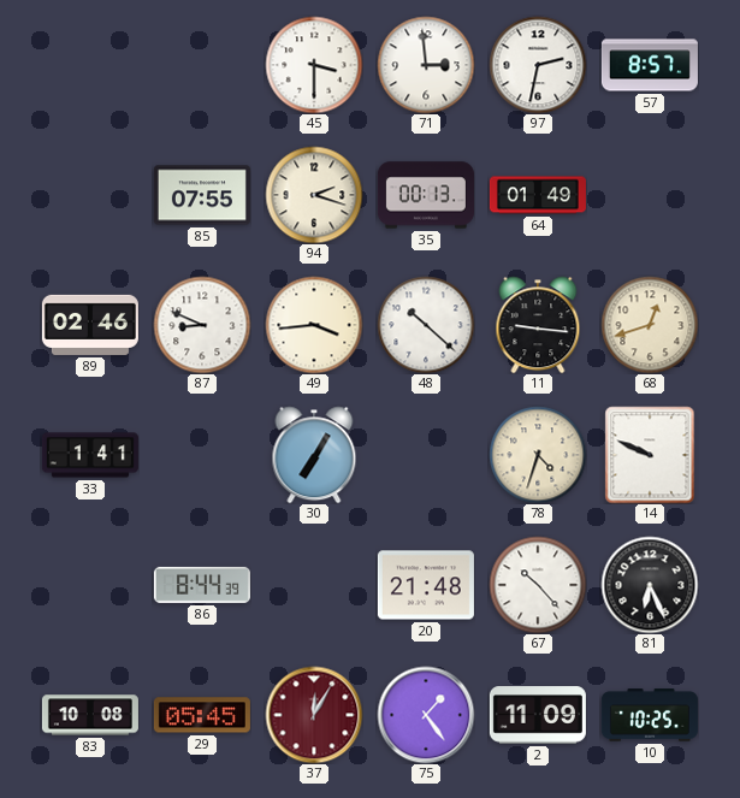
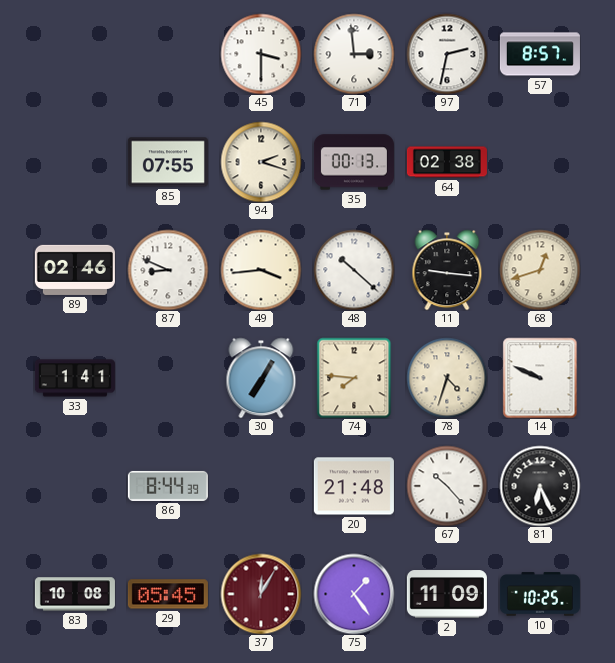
64: 01:49 -> 02:38 (447, 162)
74: none -> 7:46 (354, 378)
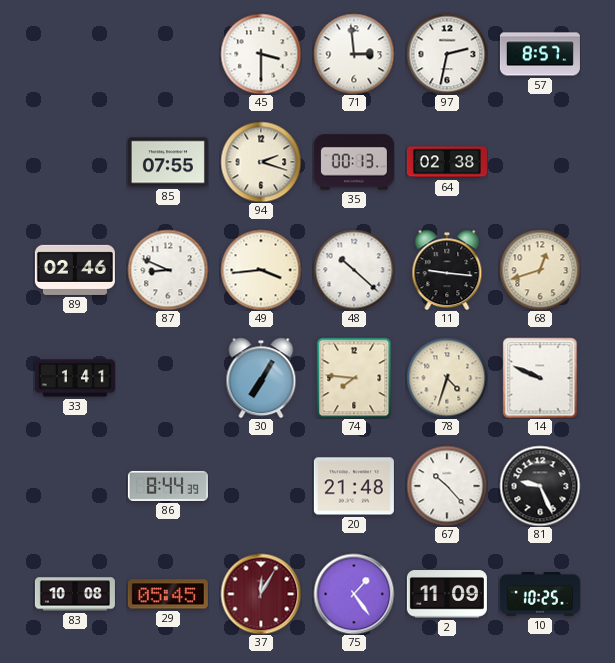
81: 6:26 -> 9:26 (540, 486)
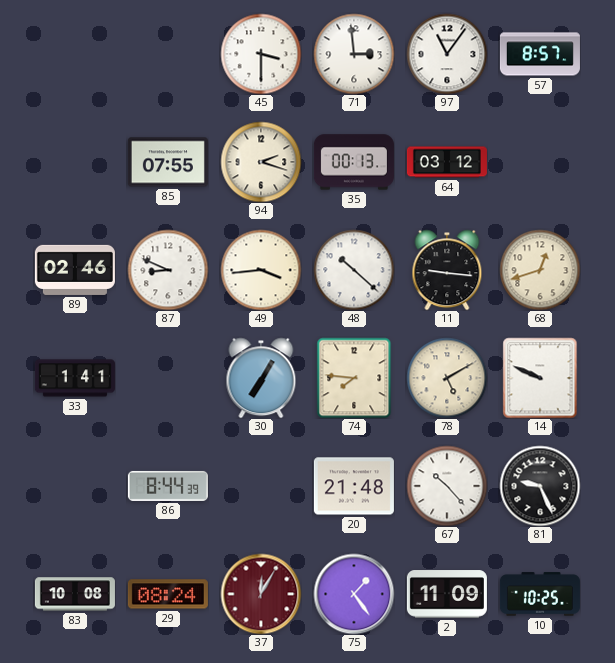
97: 2:32 -> 11:06 (447, 54)
64: 02:38 -> 03:12 (447, 162)
78: 4:33 -> 5:10 (447, 378)
29: 05:45 -> 08:24 (168, 594)
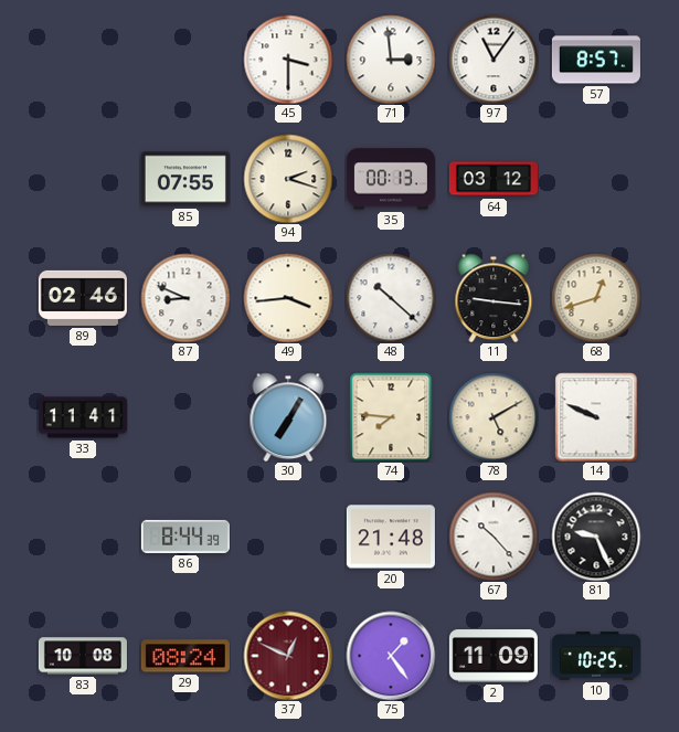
33: 1:41 -> 11:41 (83, 417)
37: 12:05 -> 12:49 (288, 656)
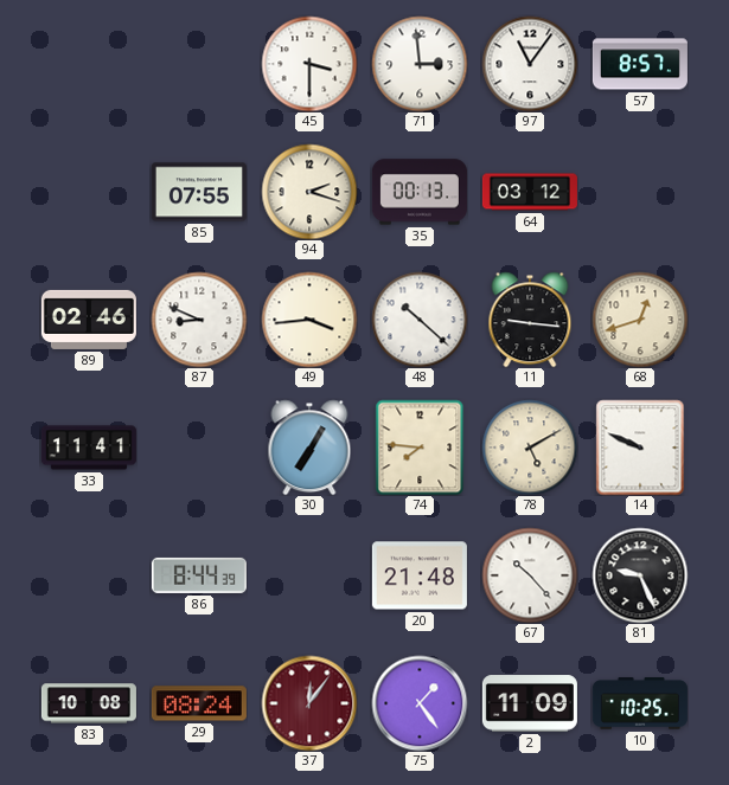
37: 12:49 -> 12:06 (309, 703)
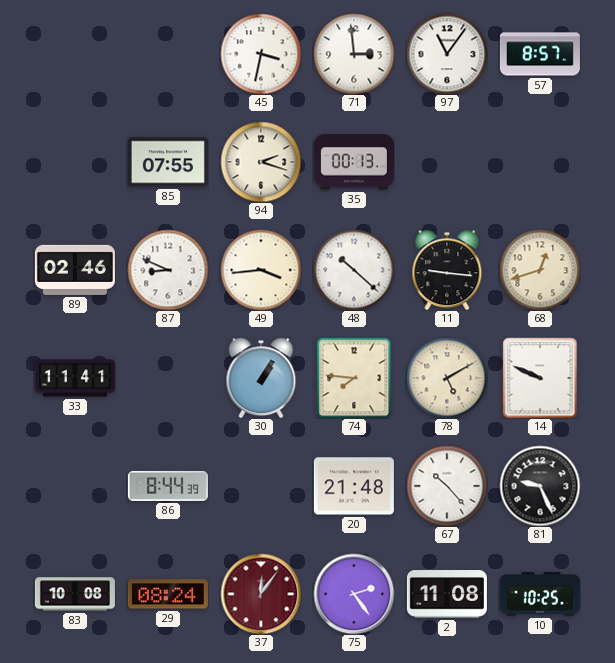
45: 3:30 -> 3:32 (261, 54)
64: 03:12 -> none (530, 192)
30: 7:05 -> 1:05 (261, 378)
75: 1:24 -> 2:24 (354, 594)
2: 11:09 -> 11:08 (447, 594)
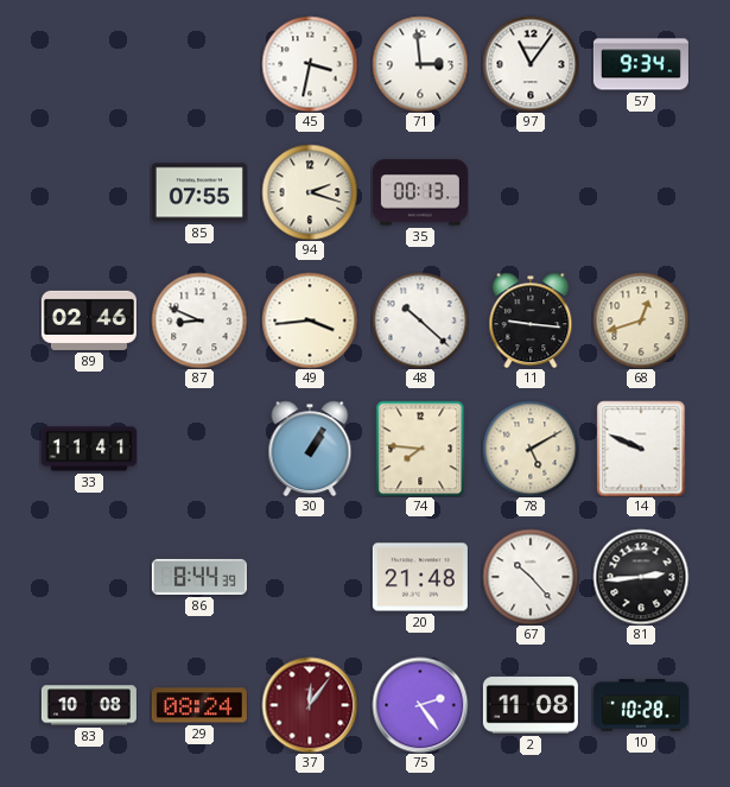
57: 8:57 -> 9:34 (641, 64)
81: 9:26 -> 2:44 (641, 577)
10: 10:25 -> 10:28 (641, 705)
